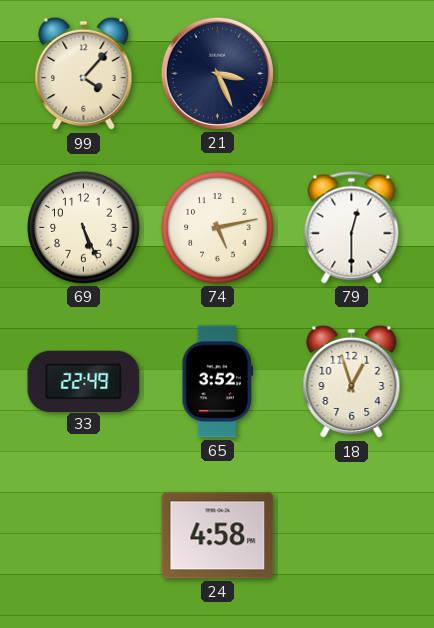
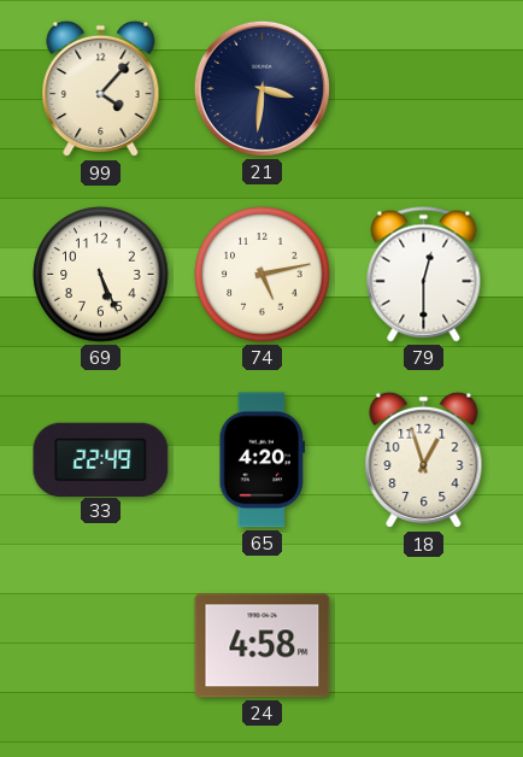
21: 3:26 -> 3:31 (261, 88)
65: 3:52 -> 4:20 (263, 460)
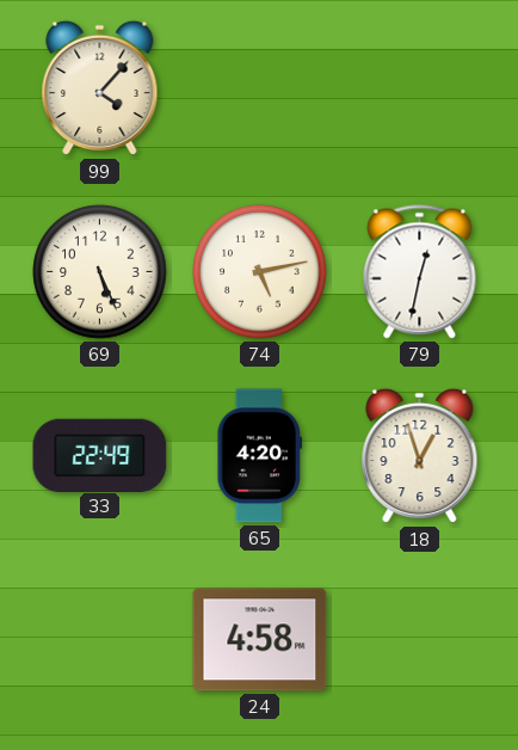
21: 3:31 -> none (261, 88)
79: 12:30 -> 12:32 (420, 272)
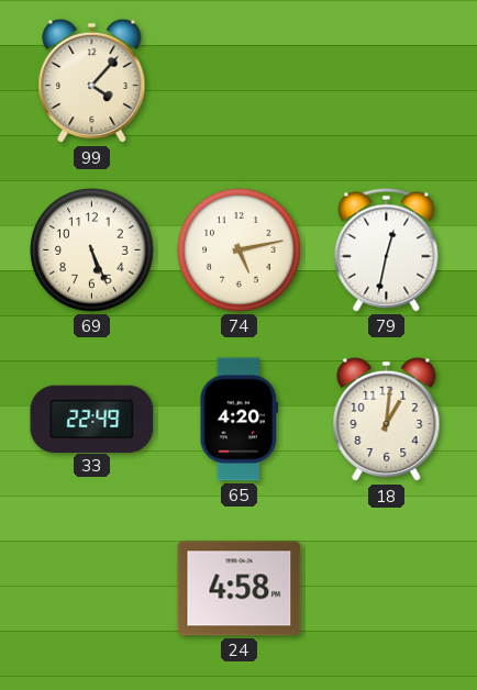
18: 12:57 -> 1:01 (387, 420)
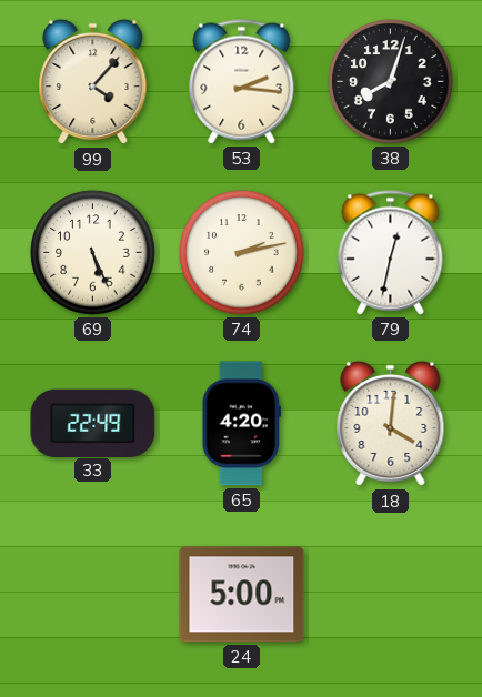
53: none -> 2:16 (242, 82)
38: none -> 8:03 (391, 82)
74: 5:13 -> 2:13 (242, 253)
18: 1:01 -> 4:01 (391, 424)
24: 4:58 -> 5:00 (242, 595)
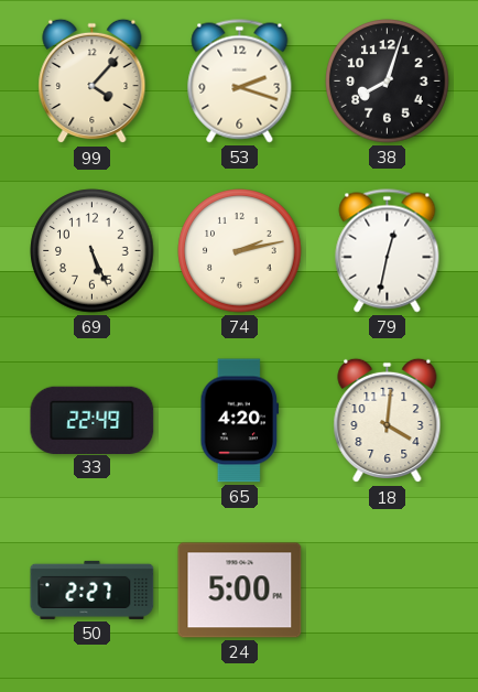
53: 2:16 -> 2:18 (240, 82)
50: none -> 2:27 (93, 590)
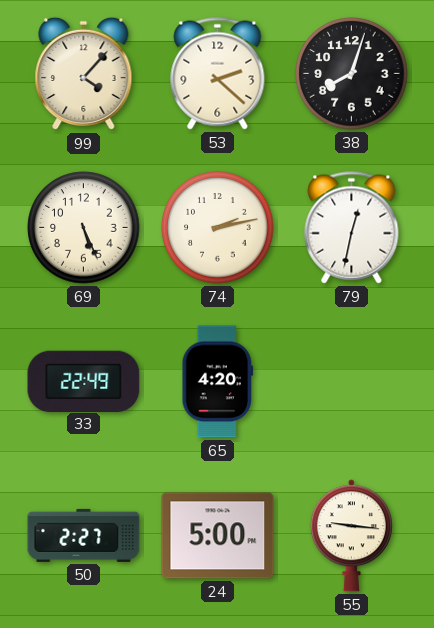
53: 2:18 -> 2:22 (218, 74)
18: 4:01 -> none (388, 421)
55: none -> 9:16 (351, 536)
